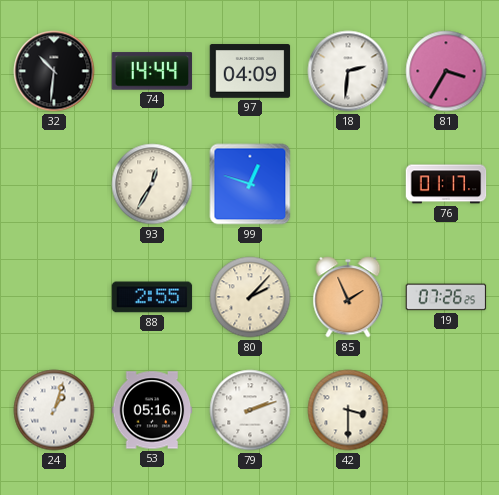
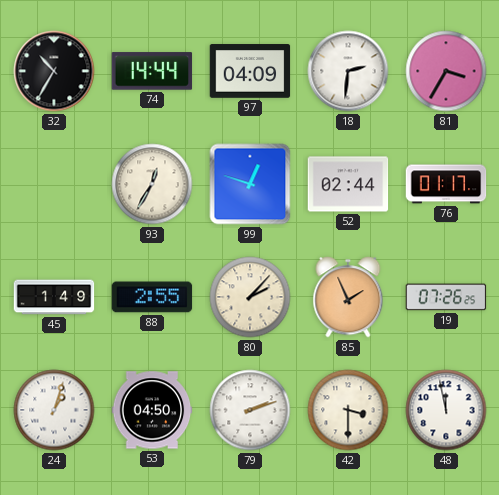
32: 10:31 -> 10:35 (54, 71)
52: none -> 02:44 (348, 184)
45: none -> 1:49 (54, 297)
53: 05:16 -> 04:50 (152, 410)
48: none -> 11:58 (446, 410)
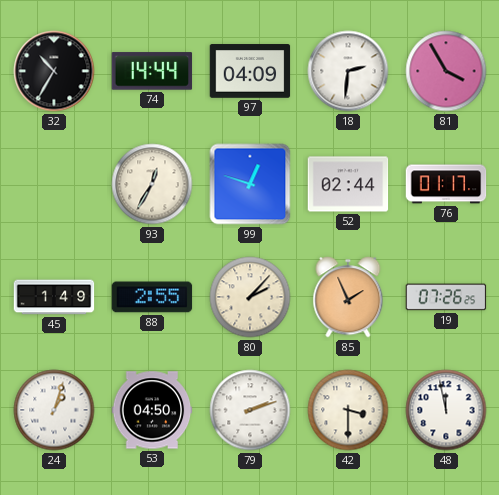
81: 3:35 -> 3:55 (446, 71)
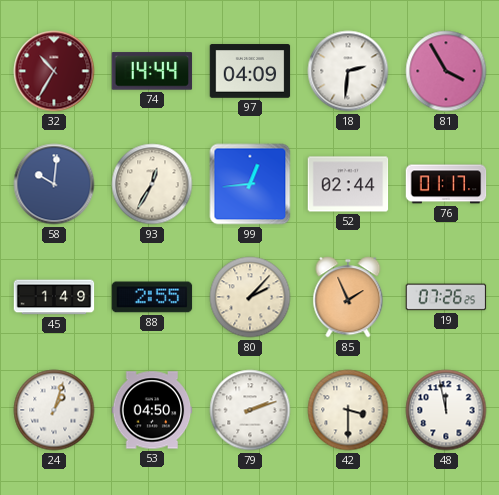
32 dial: black -> burgundy (54, 71)
58: none -> 10:01 (54, 184)
99: 12:48 -> 12:44 (250, 184)
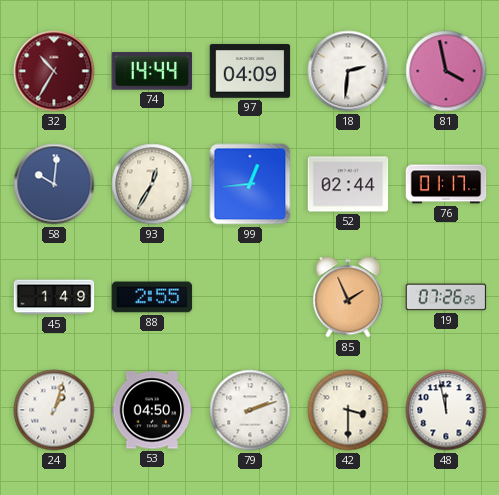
81: 3:55 -> 3:58 (446, 71)
80: 2:07 -> none (250, 297)
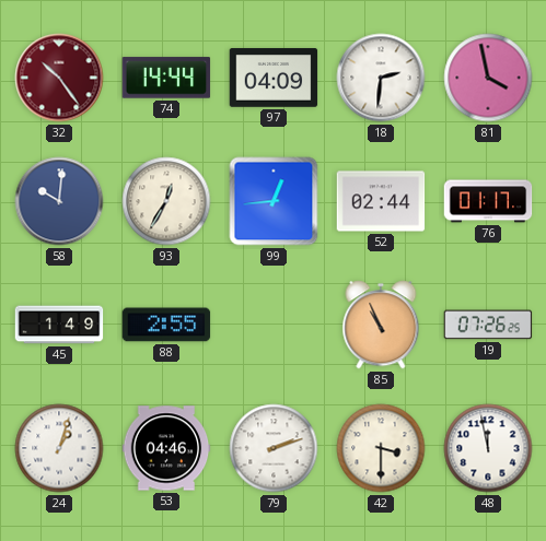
32: 10:35 -> 10:24 (59, 78)
85: 1:56 -> 10:56 (381, 325)
53: 04:50 -> 04:46 (166, 448)
